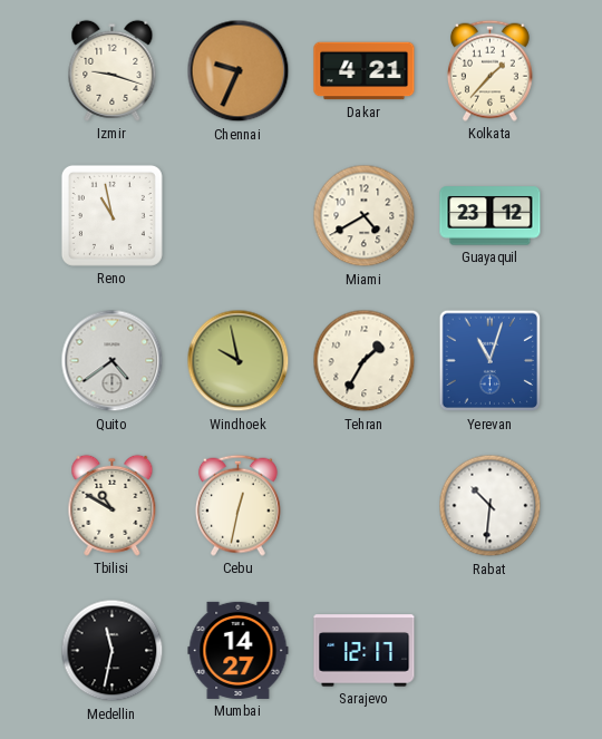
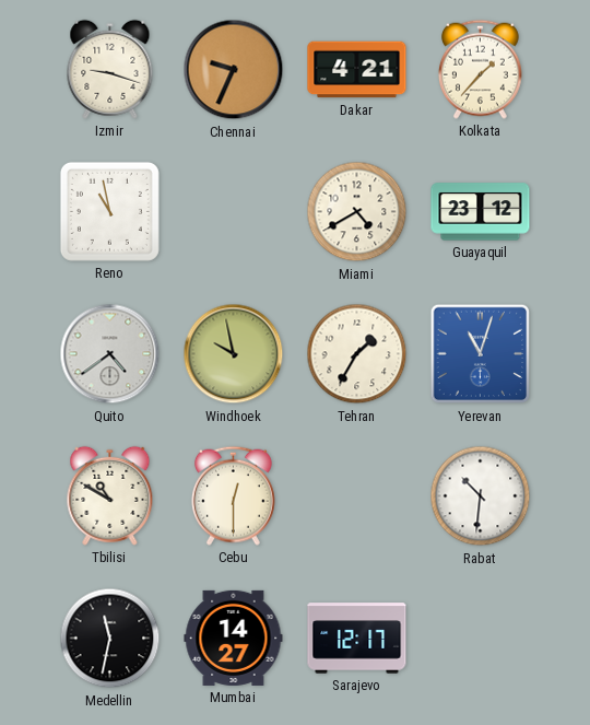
Cebu: 12:32 -> 12:30 (233, 495)
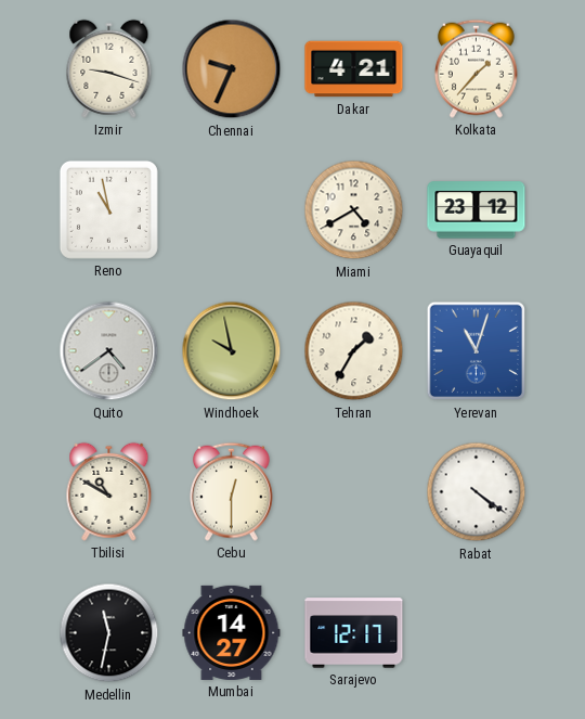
Rabat: 10:31 -> 4:21 (477, 492)
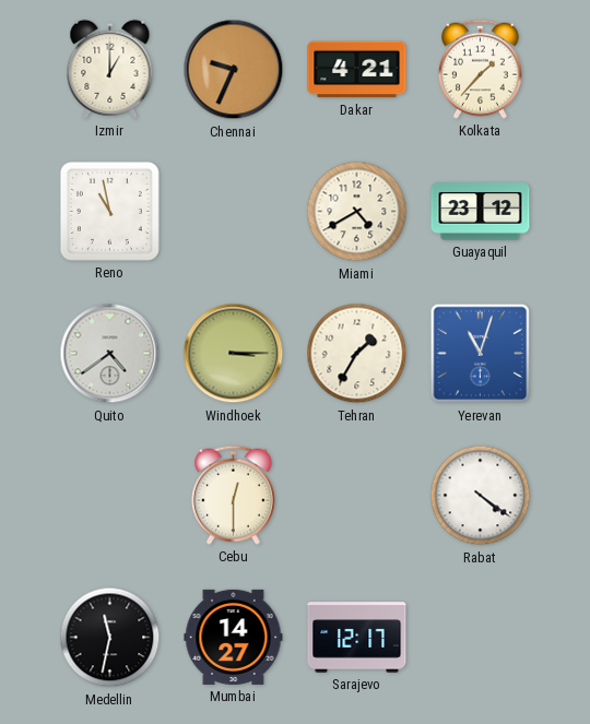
Izmir: 9:18 -> 1:00 (110, 69)
Windhoek: 9:58 -> 3:15 (234, 354)
Tbilisi: 10:50 -> none (109, 491)
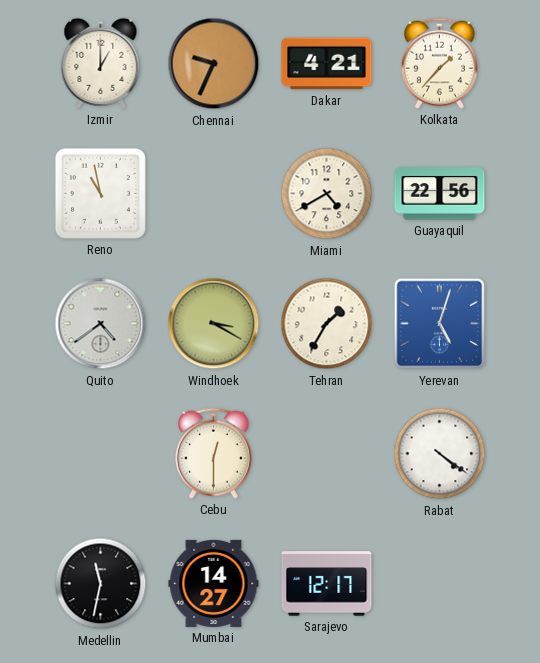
Guayaquil: 23:12 -> 22:56 (440, 194)
Windhoek: 3:15 -> 3:20 (214, 324)
Yerevan: 11:03 -> 5:03 (440, 324)
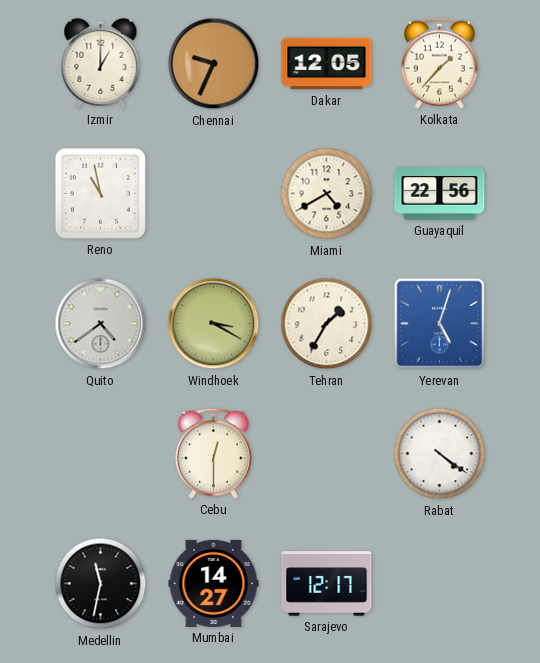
Dakar: 4:21 -> 12:05 (327, 64)
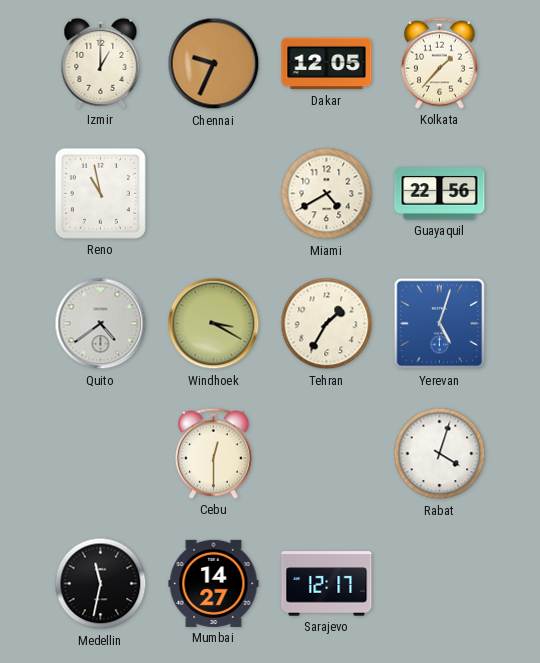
Rabat: 4:21 -> 4:03 (440, 454)
